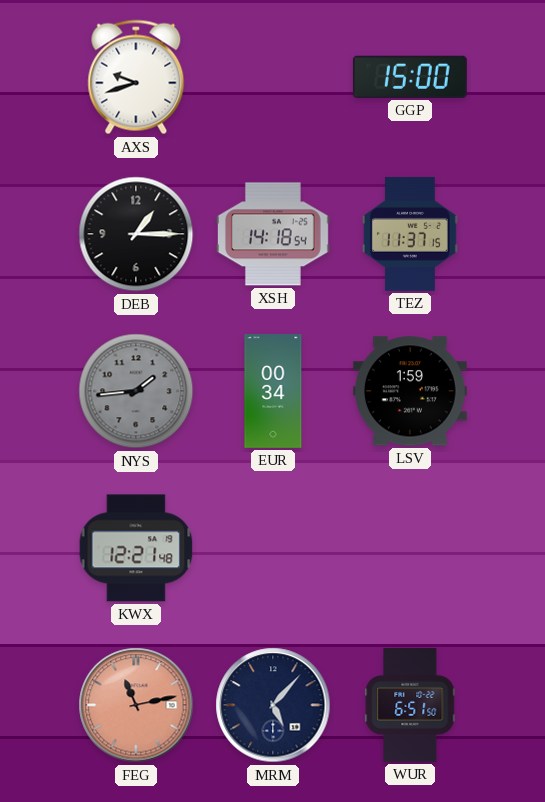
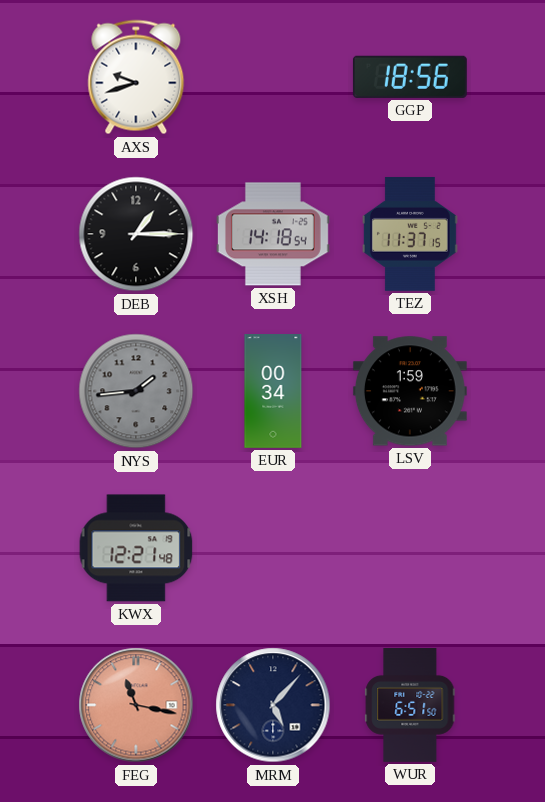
GGP: 15:00 -> 18:56 (410, 77)
FEG: 11:13 -> 11:17 (136, 705)
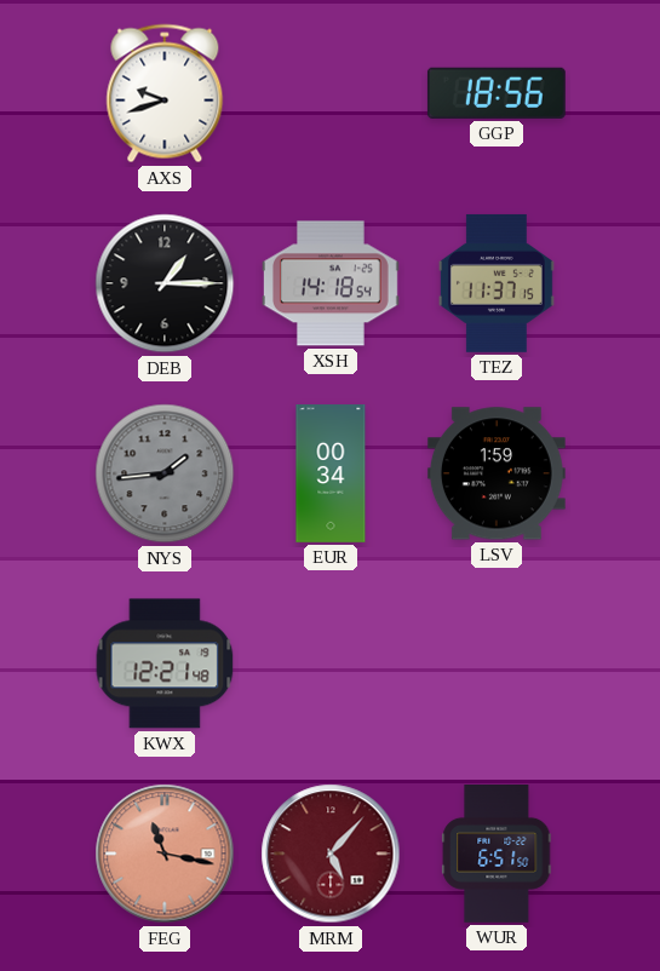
MRM dial: navy -> burgundy (331, 854)
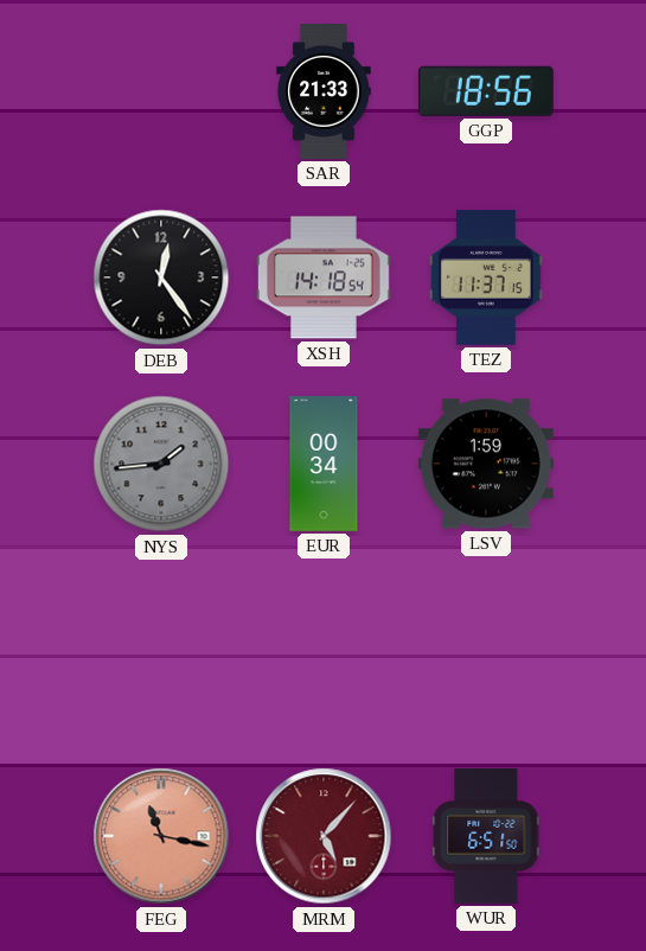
AXS: 9:42 -> none (165, 93)
SAR: none -> 21:33 (324, 92)
DEB: 1:15 -> 12:24 (161, 277)
KWX: 12:21 -> none (165, 663)
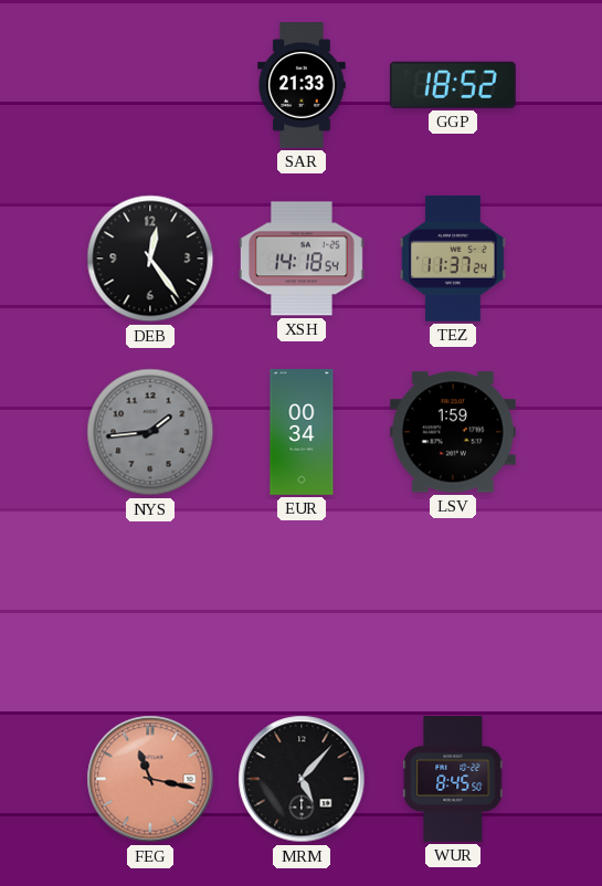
GGP: 18:56 -> 18:52 (453, 85)
TEZ: 11:37:15 -> 11:37:24 (453, 259)
MRM dial: burgundy -> black (302, 779)
WUR: 6:51 -> 8:45 (453, 780)
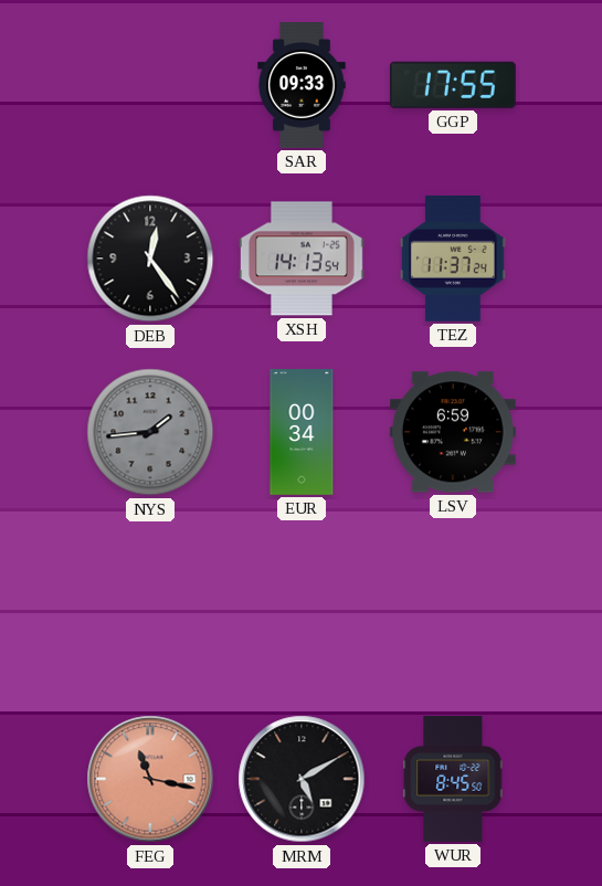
SAR: 21:33 -> 09:33 (302, 86)
GGP: 18:52 -> 17:55 (453, 85)
XSH: 14:18 -> 14:13 (302, 259)
LSV: 1:59 -> 6:59 (453, 432)
MRM: 5:07 -> 5:10 (302, 779)
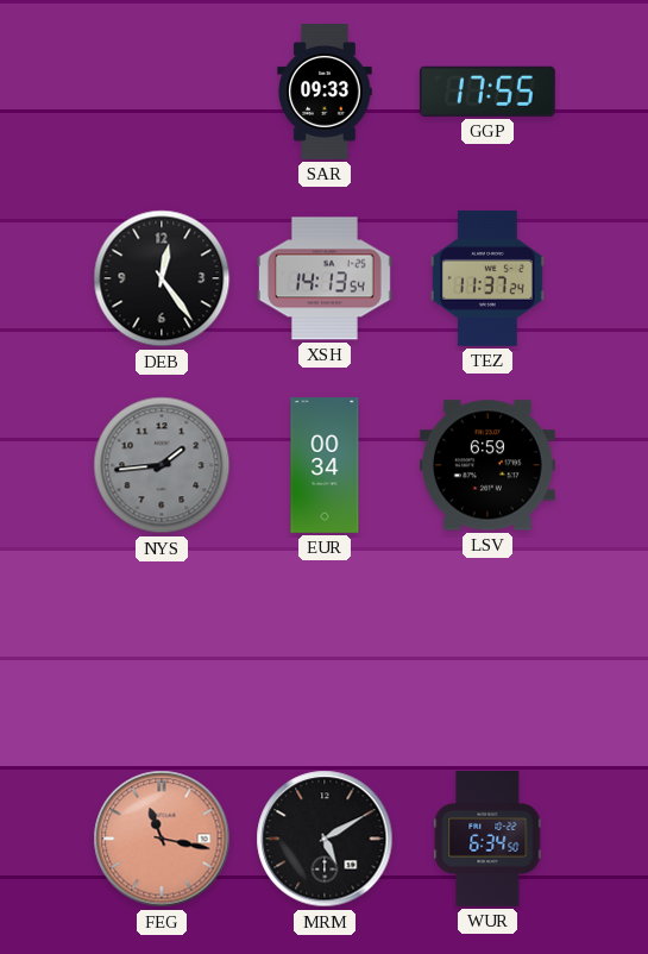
WUR: 8:45 -> 6:34 (487, 840)
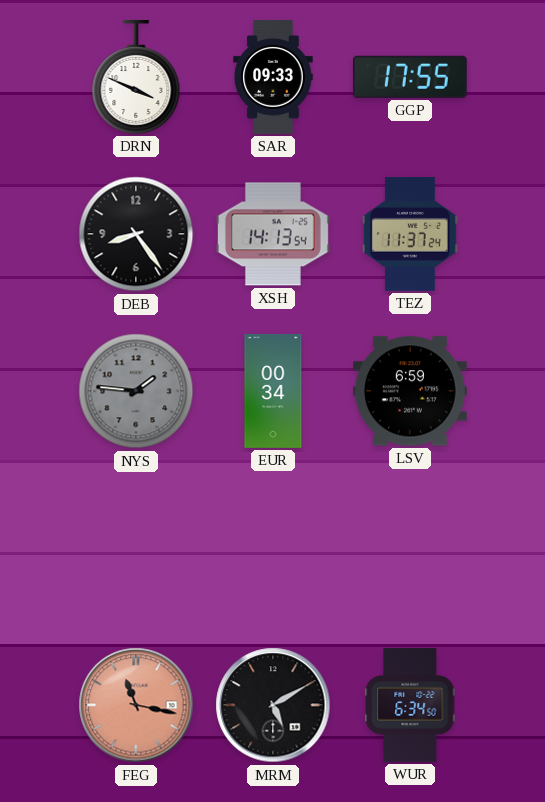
DRN: none -> 3:49 (136, 77)
DEB: 12:24 -> 8:24 (136, 234)
NYS: 1:44 -> 1:46 (136, 391)
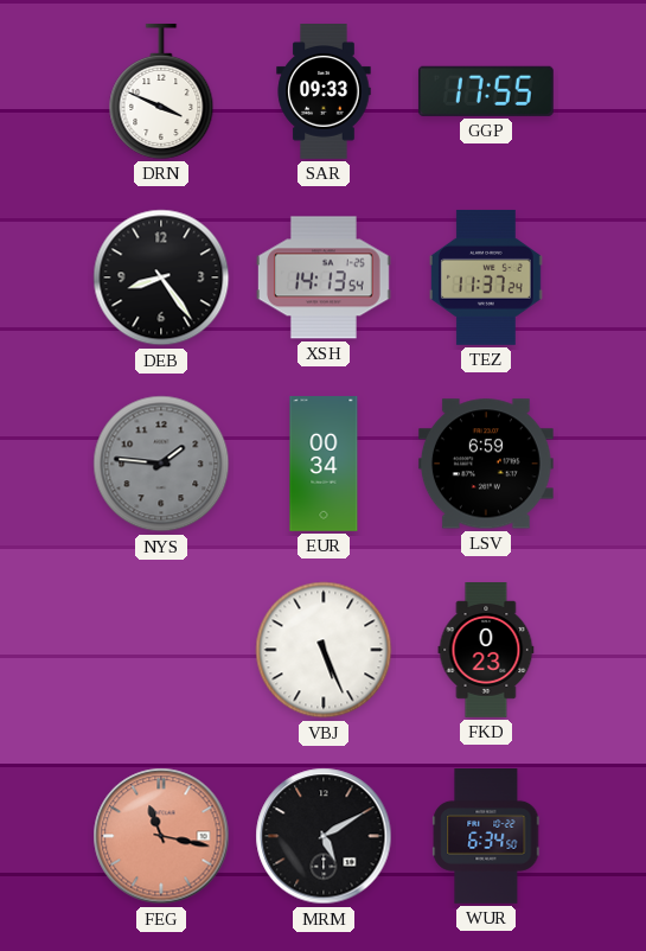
VBJ: none -> 5:26 (324, 650)
FKD: none -> 0:23 (486, 651)
